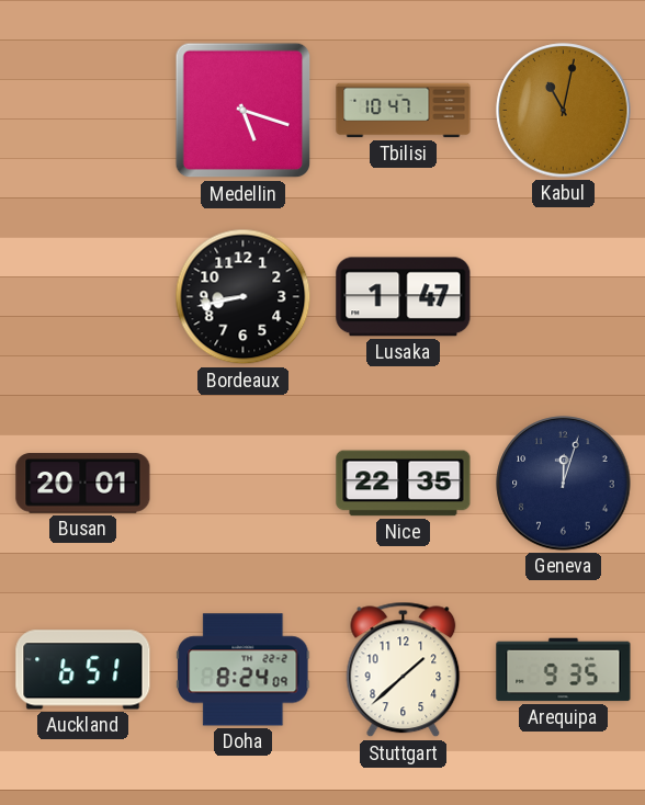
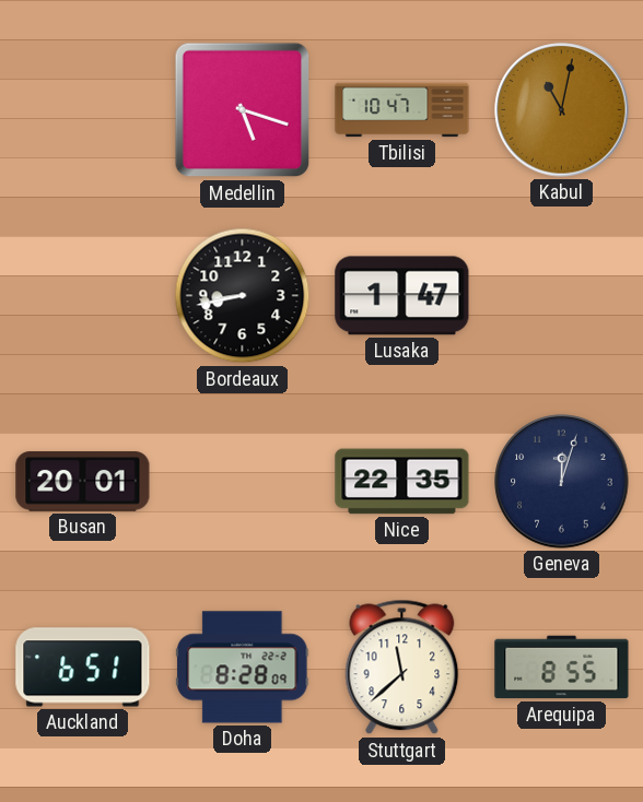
Doha: 8:24 -> 8:28 (243, 668)
Stuttgart: 1:38 -> 11:38 (402, 668)
Arequipa: 9:35 -> 8:55 (562, 668)
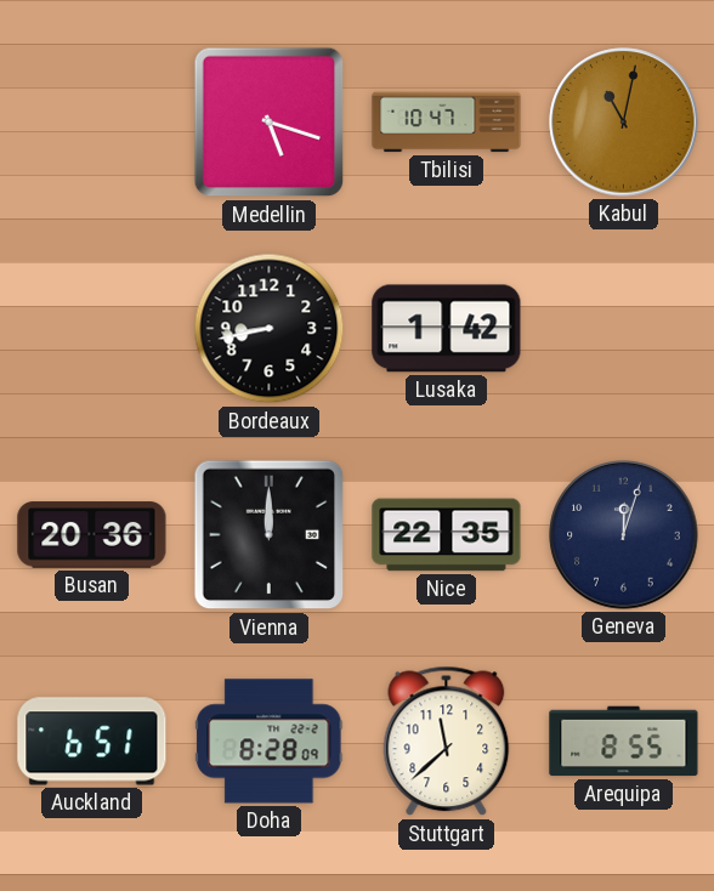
Lusaka: 1:47 -> 1:42 (447, 329)
Busan: 20:01 -> 20:36 (92, 535)
Vienna: none -> 12:00 (270, 535)
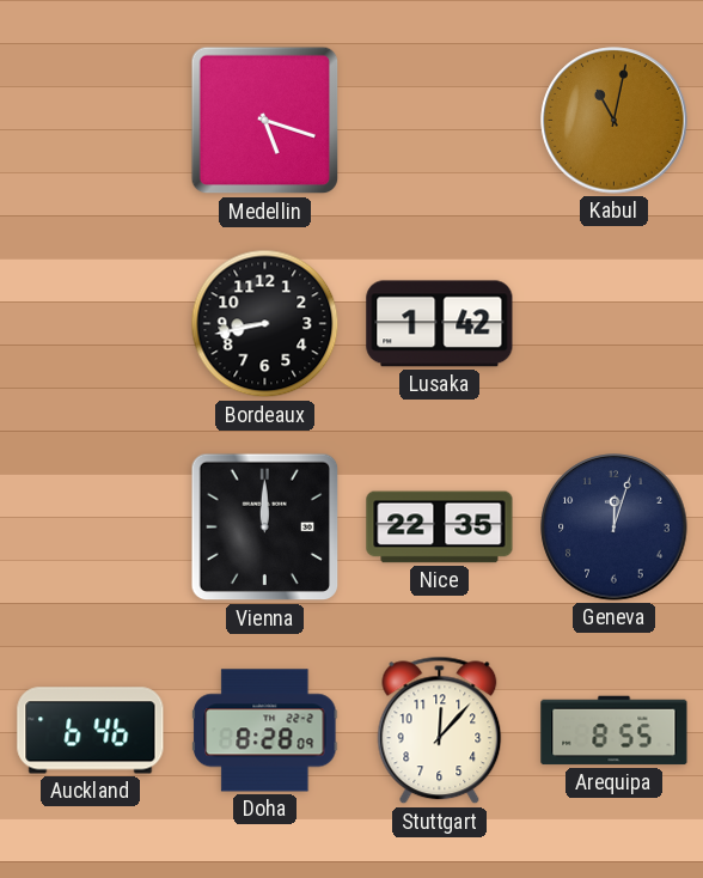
Tbilisi: 10:47 -> none (447, 123)
Busan: 20:36 -> none (92, 535)
Auckland: 6:51 -> 6:46 (91, 731)
Stuttgart: 11:38 -> 12:07 (440, 731)
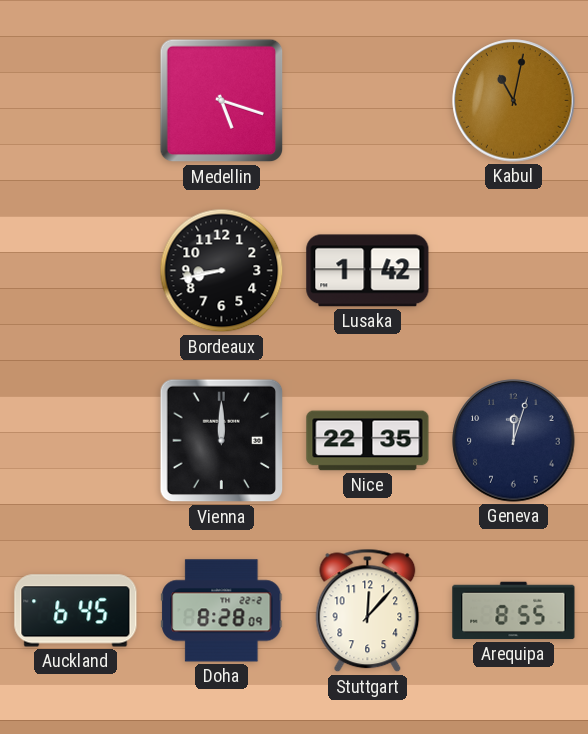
Auckland: 6:46 -> 6:45 (76, 611)
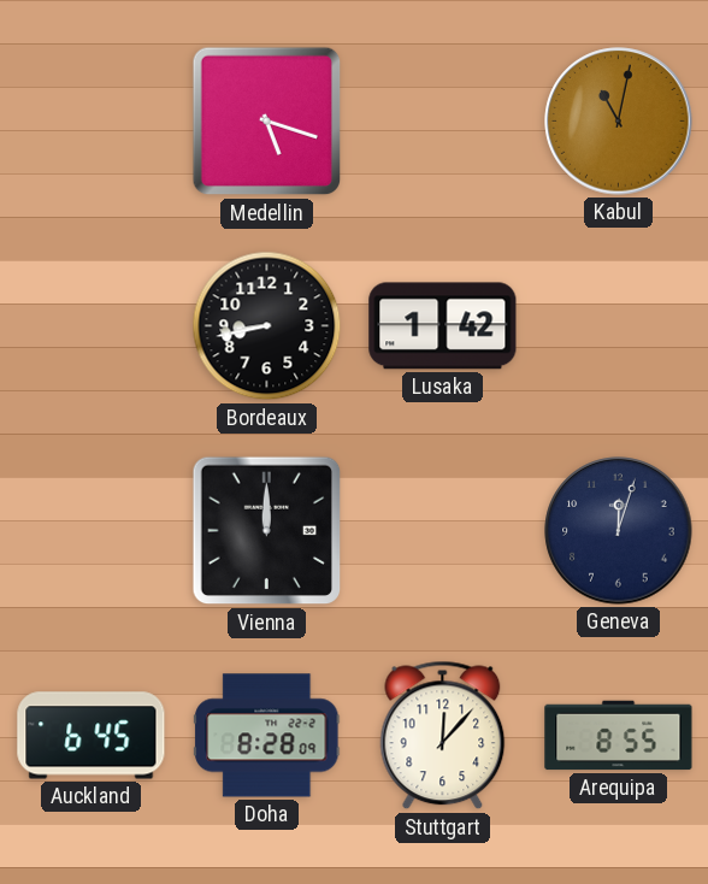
Nice: 22:35 -> none (368, 441)
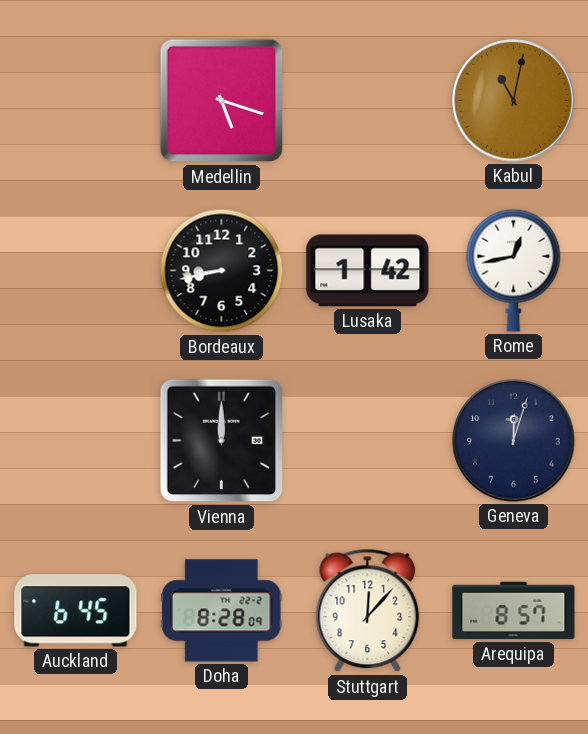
Rome: none -> 12:43 (514, 270)
Arequipa: 8:55 -> 8:57 (514, 611)
